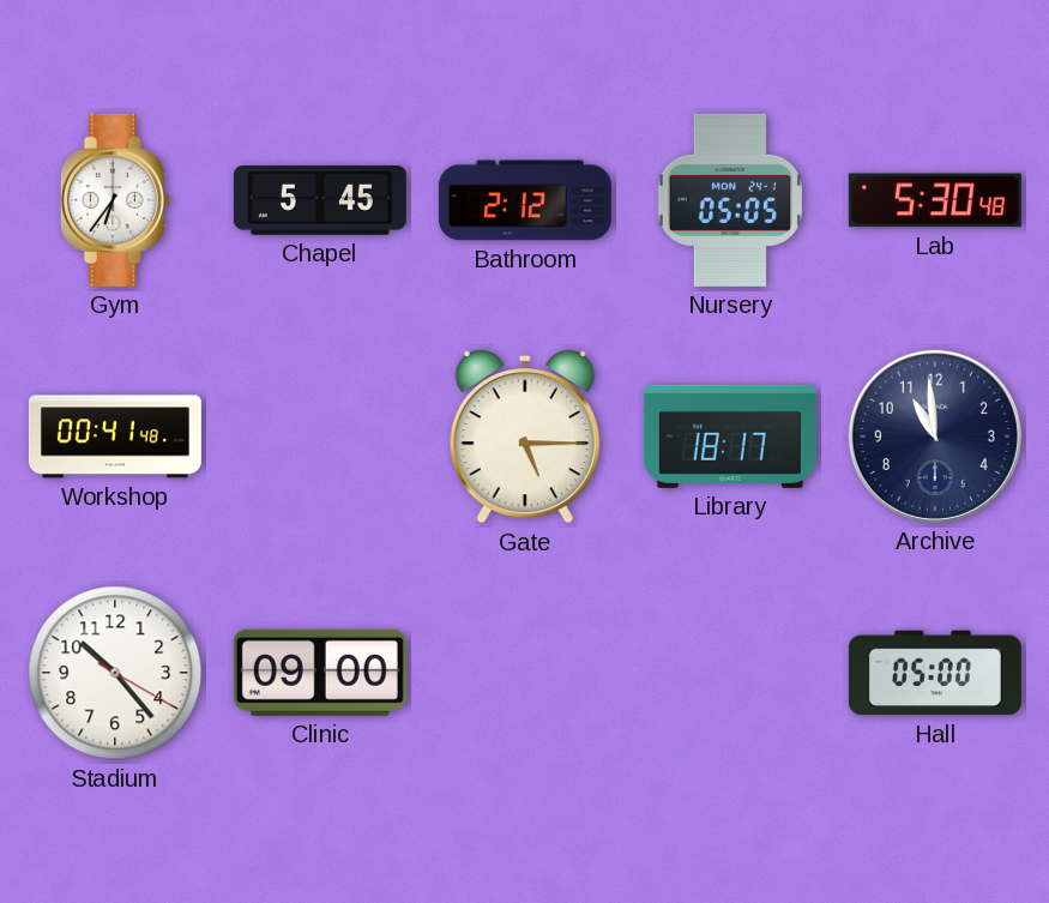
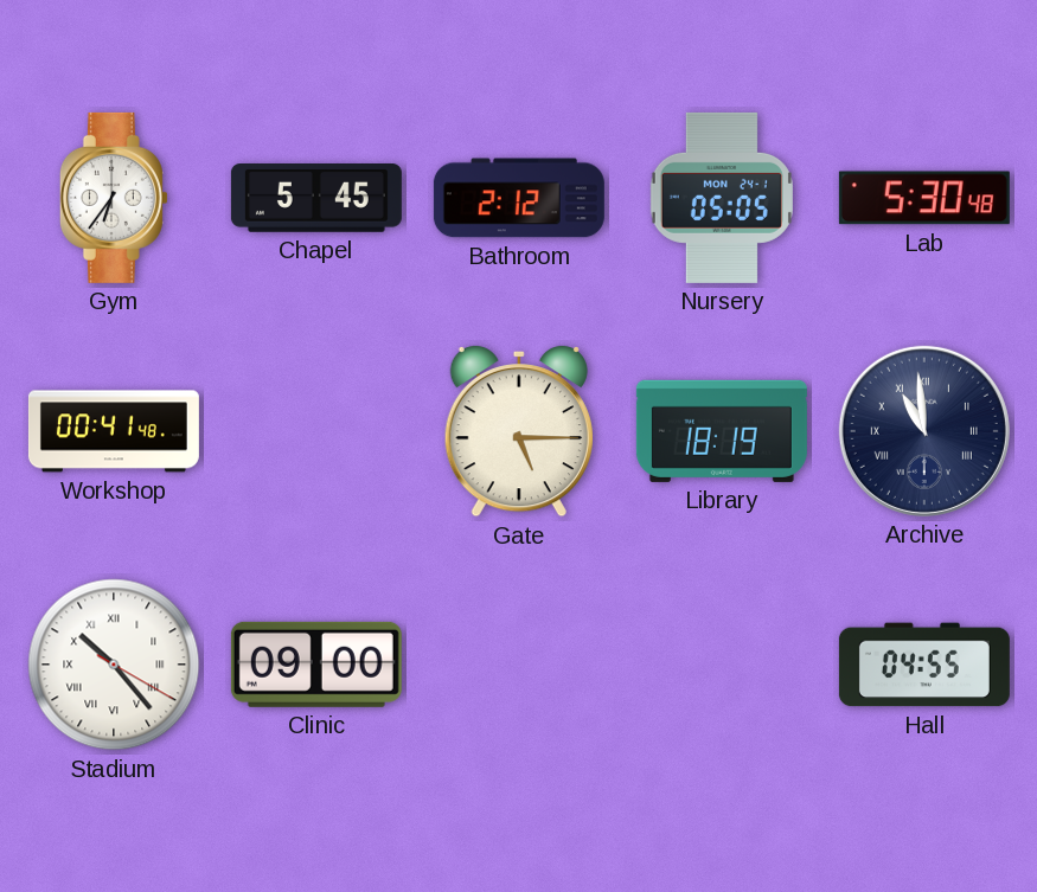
Library: 18:17 -> 18:19 (722, 431)
Archive numerals: Arabic -> Roman (924, 431)
Stadium numerals: Arabic -> Roman (114, 665)
Hall: 05:00 -> 04:55 (924, 665)
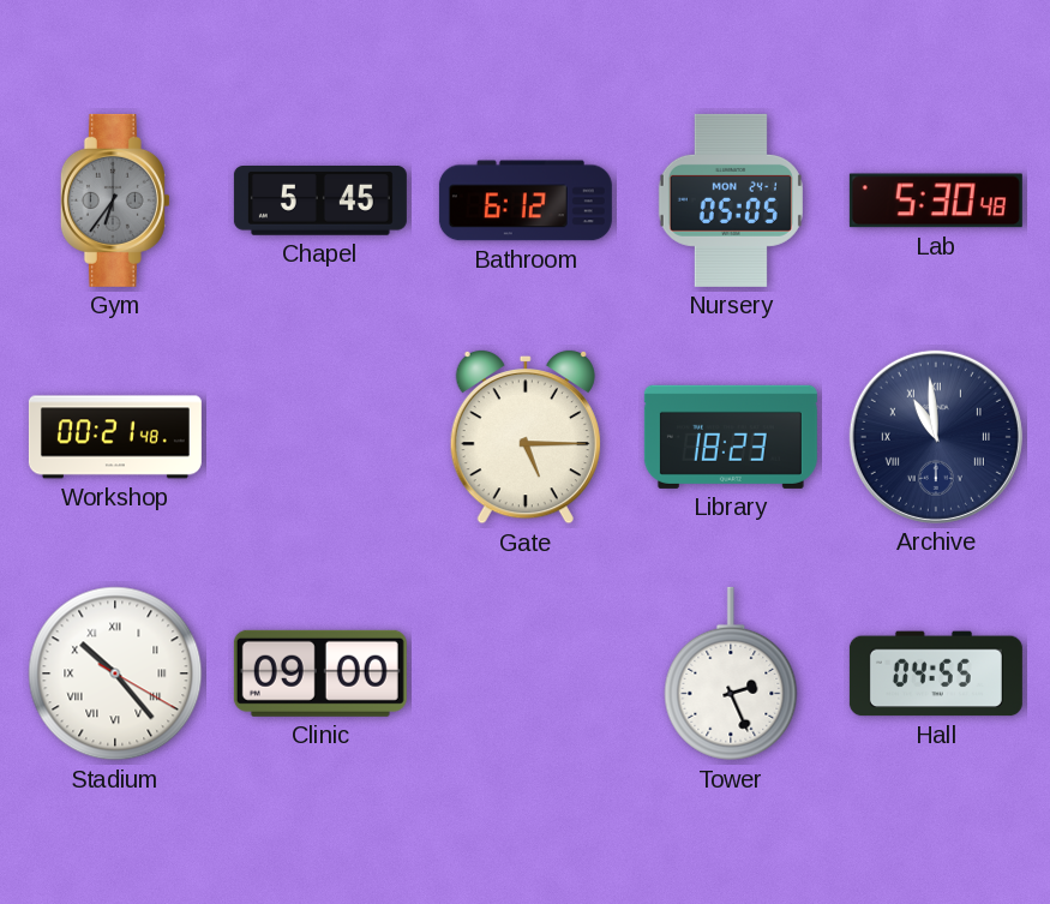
Gym dial: white -> grey (115, 200)
Bathroom: 2:12 -> 6:12 (526, 200)
Workshop: 00:41 -> 00:21 (115, 437)
Library: 18:19 -> 18:23 (731, 437)
Tower: none -> 2:26 (731, 673)
